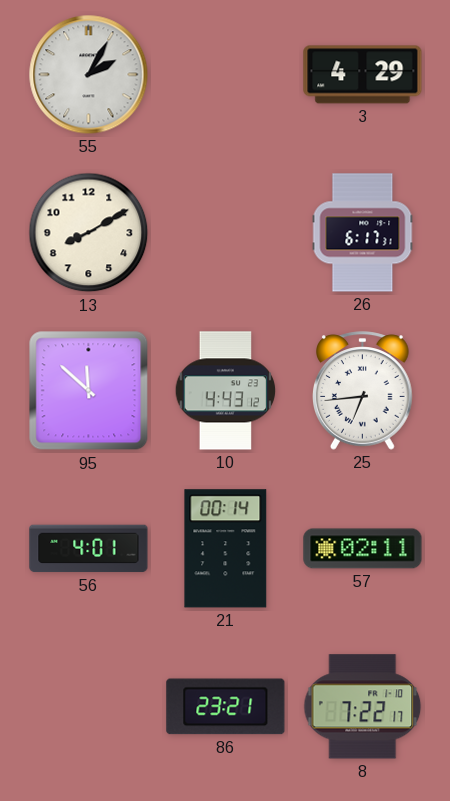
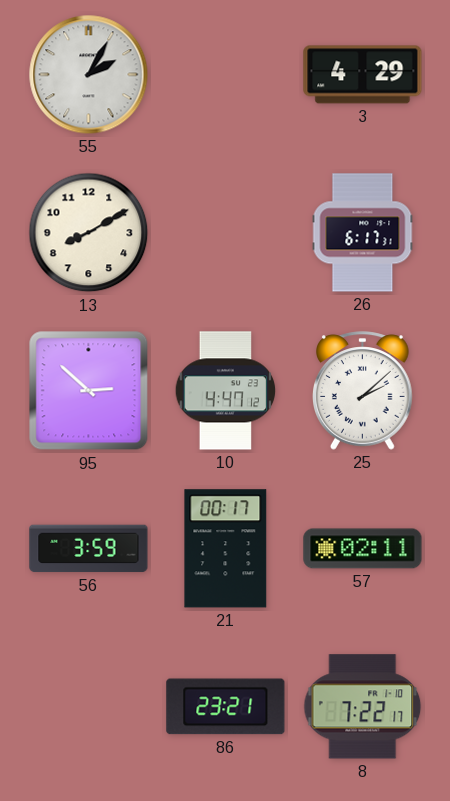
95: 11:52 -> 2:52 (89, 391)
10: 4:43 -> 4:47 (226, 391)
25: 6:44 -> 2:08 (363, 391)
56: 4:01 -> 3:59 (89, 549)
21: 00:14 -> 00:17 (226, 549)
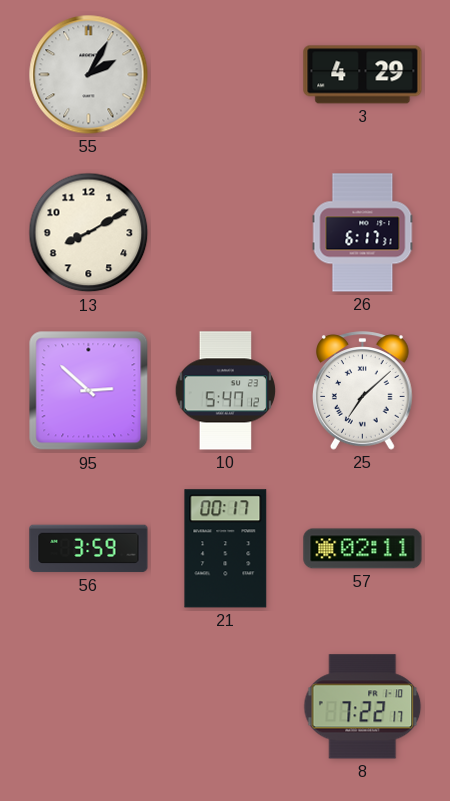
10: 4:47 -> 5:47 (226, 391)
25: 2:08 -> 7:08 (363, 391)
86: 23:21 -> none (226, 707)
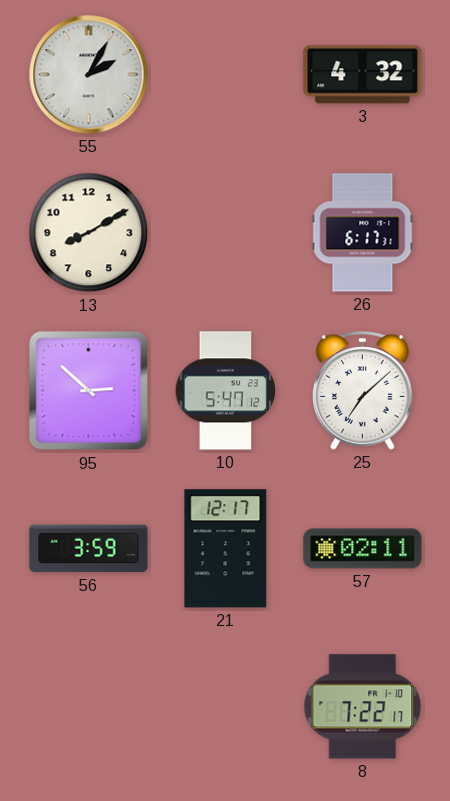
3: 4:29 -> 4:32 (363, 75)
21: 00:17 -> 12:17 (226, 549)
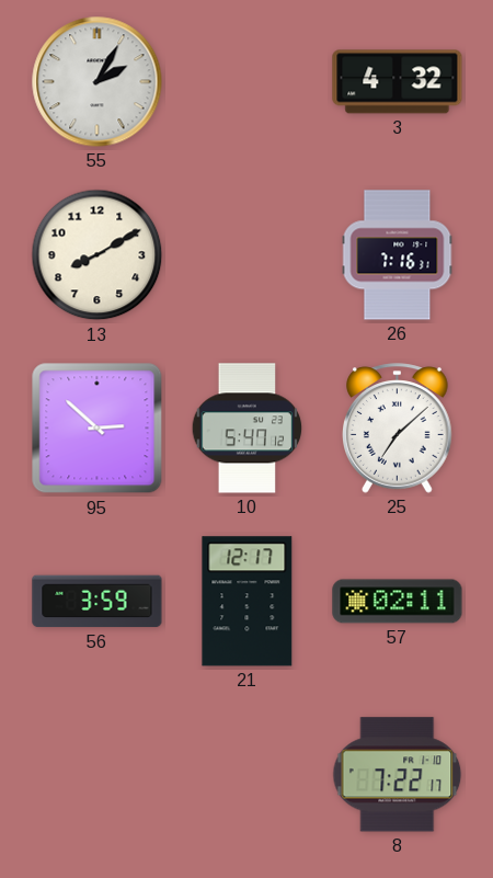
26: 6:17 -> 7:16 (398, 255)
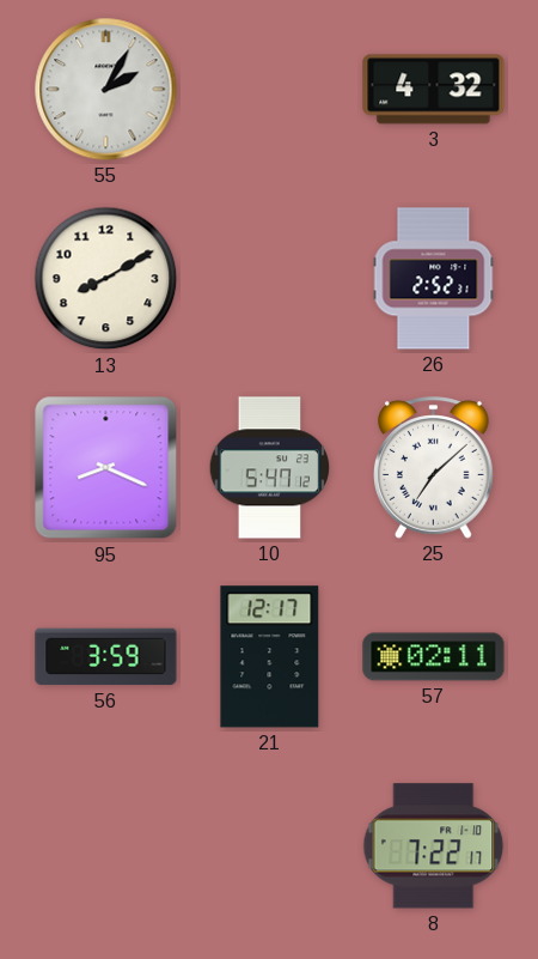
26: 7:16 -> 2:52 (434, 279)
95: 2:52 -> 8:19 (106, 468)
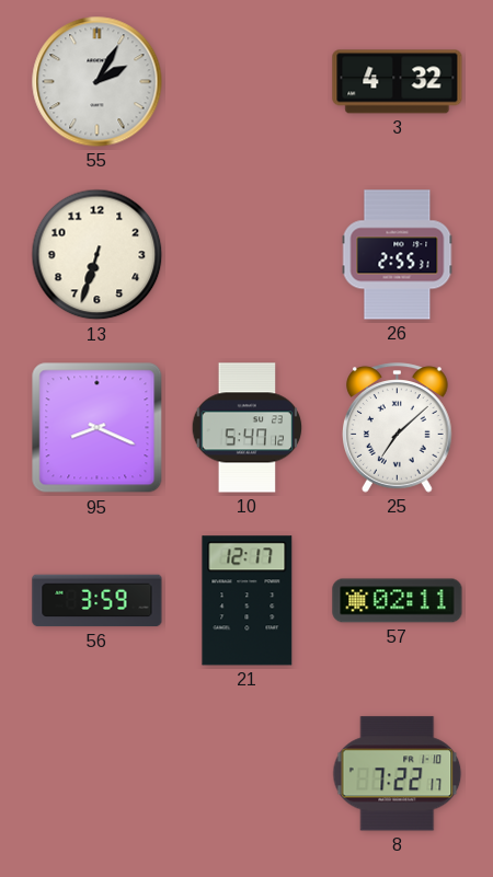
13: 8:10 -> 6:33 (98, 255)
26: 2:52 -> 2:55 (398, 255)
